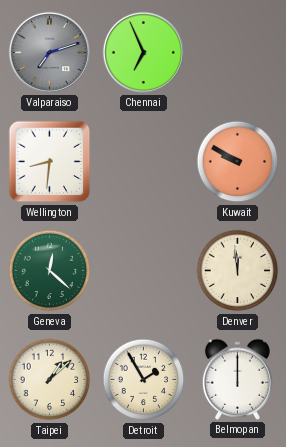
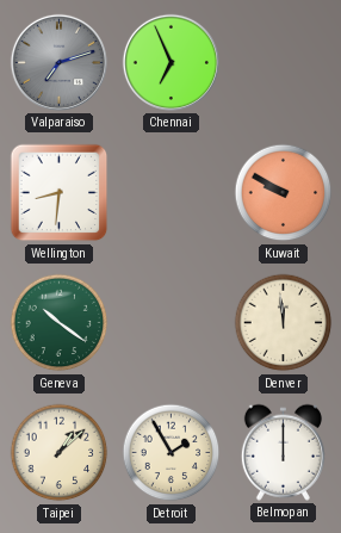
Geneva: 12:22 -> 10:21 (60, 323)
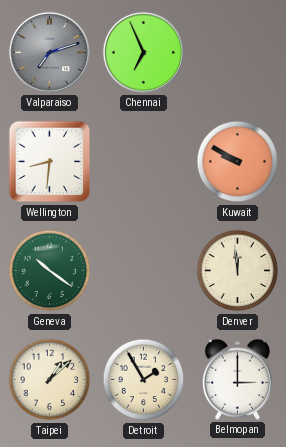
Belmopan: 12:00 -> 3:00 (237, 379)
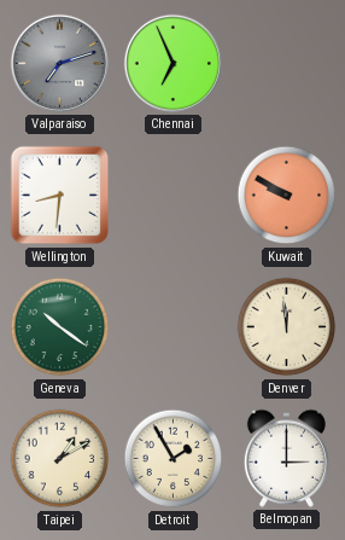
Taipei: 1:08 -> 1:10 (60, 459)
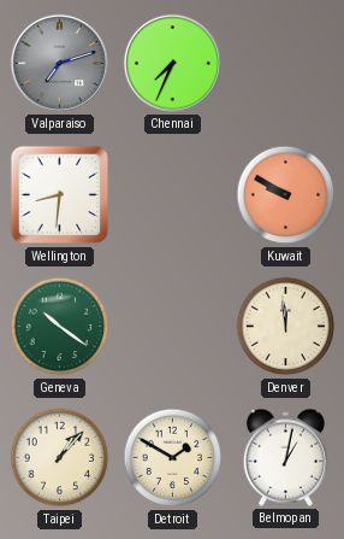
Chennai: 6:56 -> 7:34 (172, 63)
Taipei: 1:10 -> 1:07 (60, 458)
Detroit: 1:55 -> 1:50 (173, 458)
Belmopan: 3:00 -> 1:02 (285, 457)
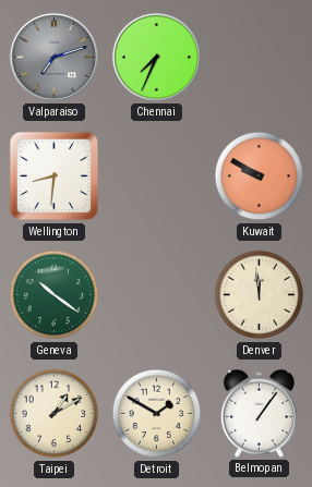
Taipei: 1:07 -> 1:10 (55, 414)
Belmopan: 1:02 -> 1:06 (259, 413)
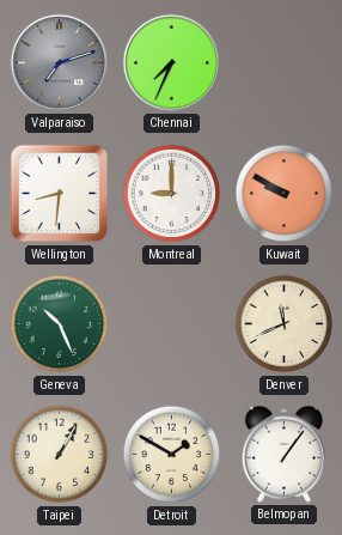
Montreal: none -> 9:00 (172, 194)
Geneva: 10:21 -> 10:26 (60, 324)
Denver: 11:59 -> 11:41 (285, 324)
Taipei: 1:10 -> 1:05 (60, 455)
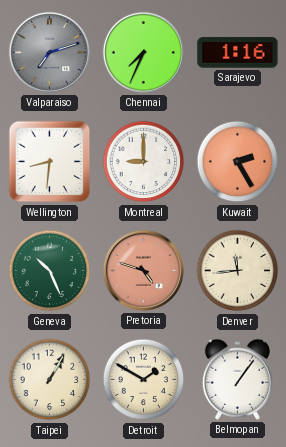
Sarajevo: none -> 1:16 (238, 53)
Kuwait: 9:50 -> 2:25 (238, 162)
Pretoria: none -> 4:48 (143, 270)
Denver: 11:41 -> 11:44 (238, 271)
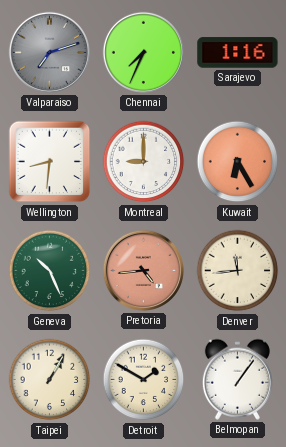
Kuwait: 2:25 -> 6:25 (238, 162)
Pretoria: 4:48 -> 4:44 (143, 270)
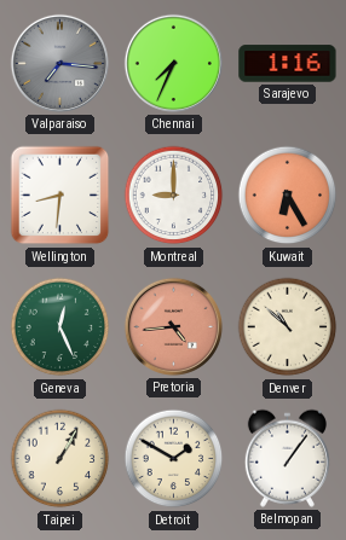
Valparaiso: 7:12 -> 7:16 (59, 63)
Geneva: 10:26 -> 12:26 (60, 327)
Denver: 11:44 -> 10:52 (288, 327)
